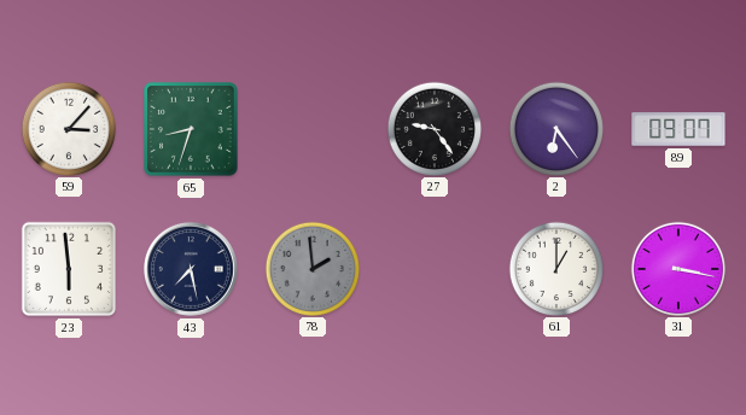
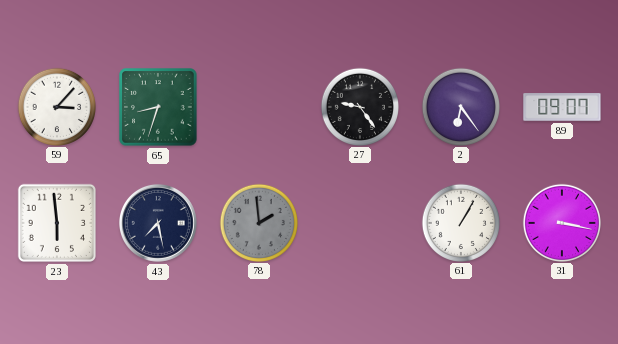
61: 1:00 -> 1:05 (460, 222)
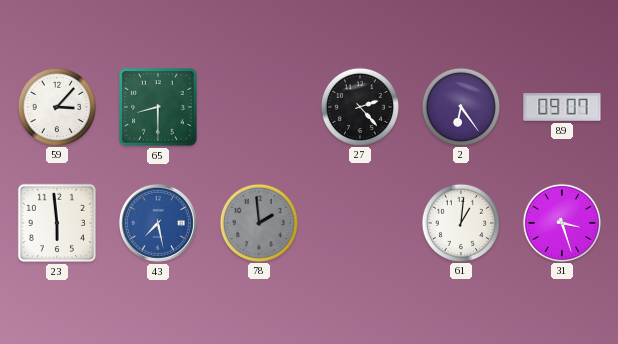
65: 8:33 -> 8:30 (158, 107)
27: 9:24 -> 2:23 (359, 106)
43 dial: navy -> blue (158, 223)
61: 1:05 -> 1:01 (460, 222)
31: 3:17 -> 3:27 (561, 222)
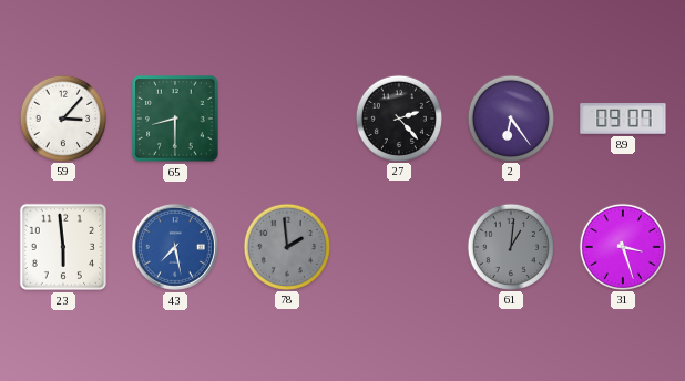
61 dial: white -> grey (510, 246)
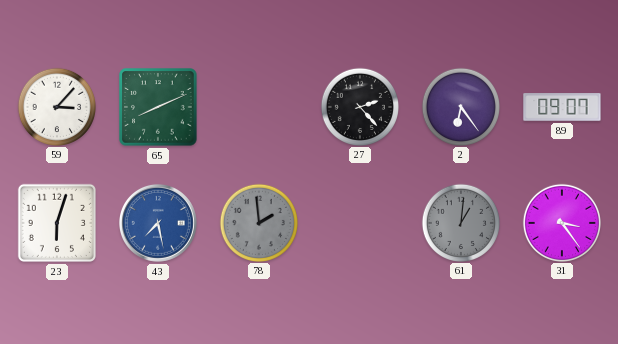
65: 8:30 -> 8:11 (158, 107)
23: 5:59 -> 6:03 (57, 223)
31: 3:27 -> 3:24 (561, 222)
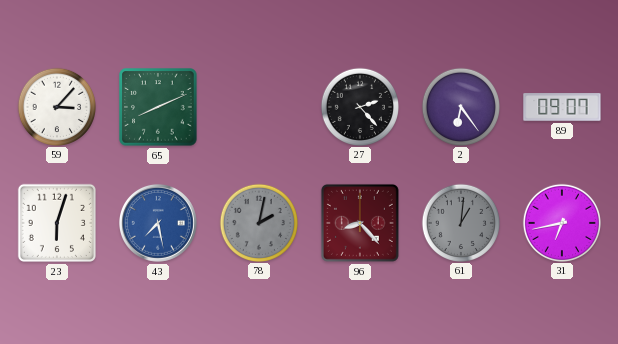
78: 1:59 -> 2:02 (258, 222)
96: none -> 8:23 (360, 223)
31: 3:24 -> 6:43 (561, 222)
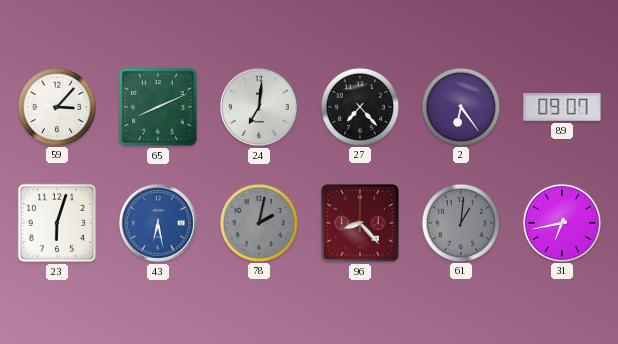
24: none -> 7:01 (259, 107)
27: 2:23 -> 7:23 (359, 106)
43: 7:28 -> 6:28 (158, 223)
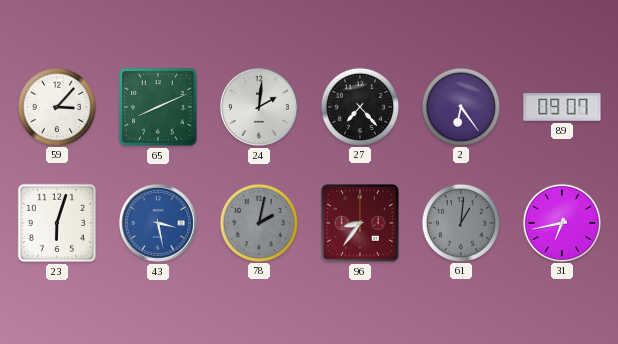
24: 7:01 -> 2:01 (259, 107)
43: 6:28 -> 3:28 (158, 223)
96: 8:23 -> 8:36 (360, 223)
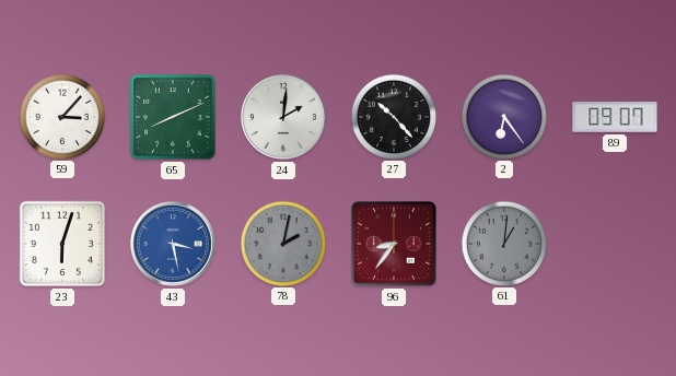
27: 7:23 -> 10:23 (393, 116)
31: 6:43 -> none (561, 222)
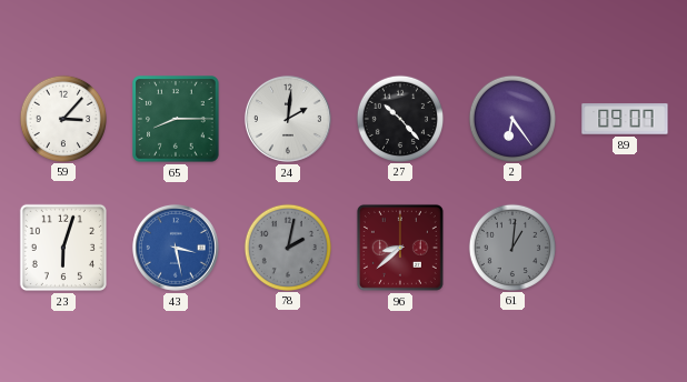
65: 8:11 -> 8:15 (176, 119)
96: 8:36 -> 8:38 (400, 248)
